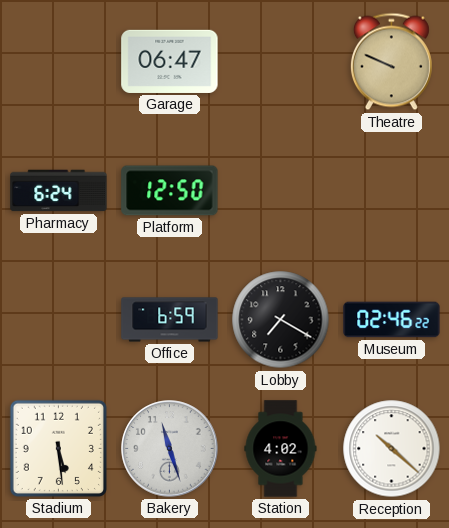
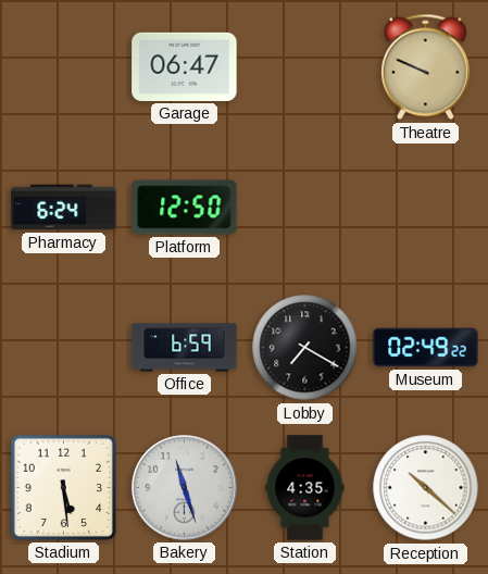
Museum: 02:46 -> 02:49 (426, 348)
Station: 4:02 -> 4:35 (305, 488)
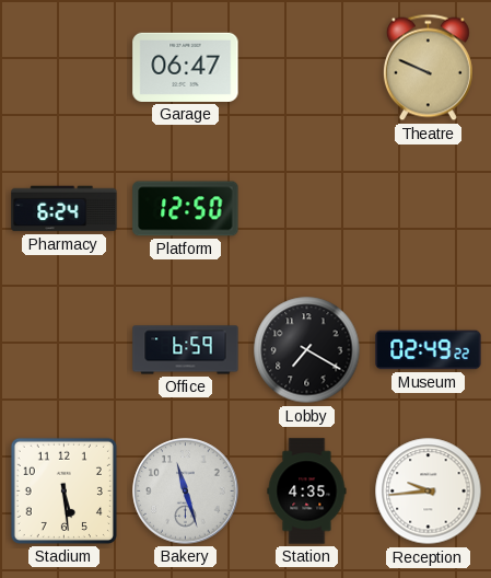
Reception: 10:22 -> 9:44 (429, 492)
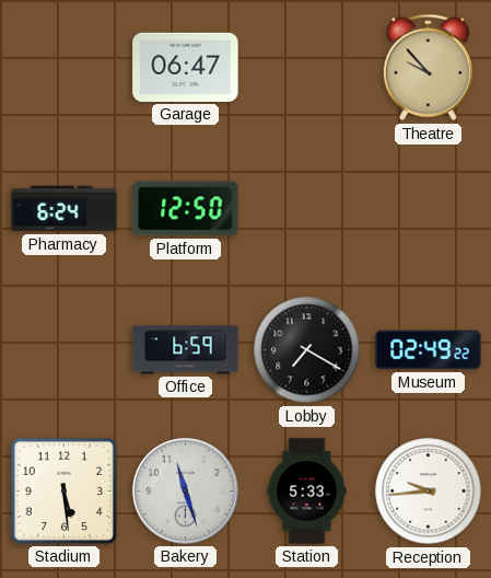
Theatre: 9:49 -> 9:53 (428, 68)
Station: 4:35 -> 5:33 (307, 492)
